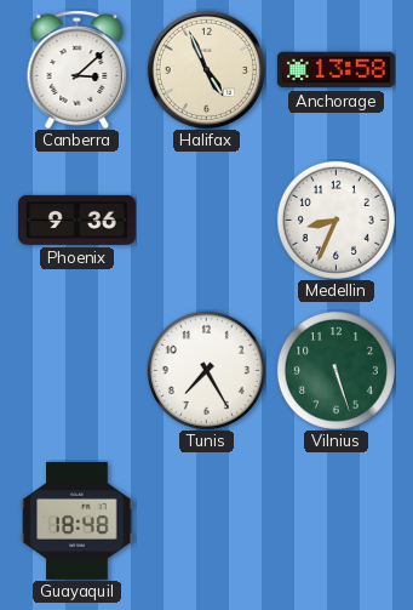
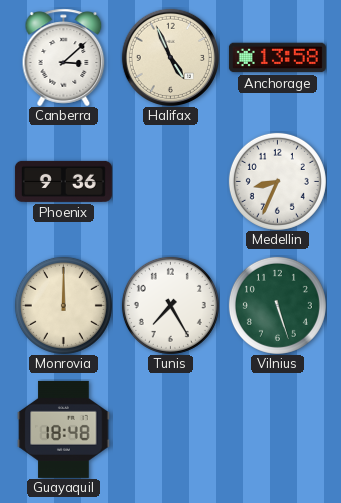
Monrovia: none -> 12:00 (63, 305)
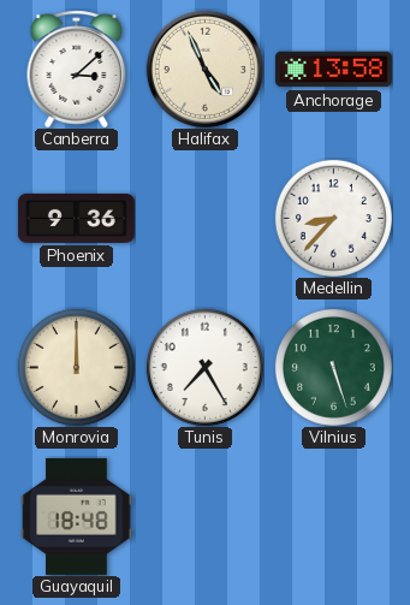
Medellin: 8:34 -> 8:37 (333, 218)
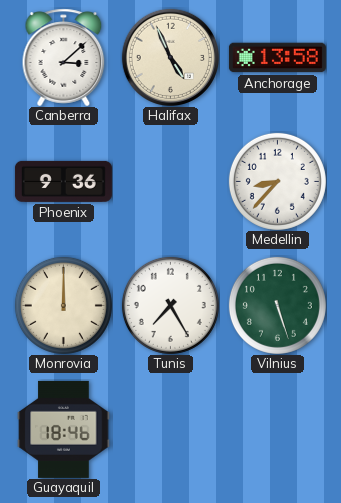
Guayaquil: 18:48 -> 18:46 (64, 429)
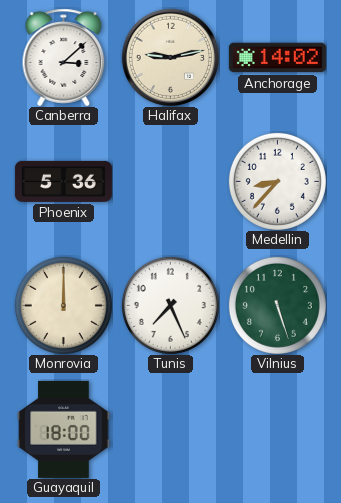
Halifax: 4:56 -> 9:13 (170, 57)
Anchorage: 13:58 -> 14:02 (277, 58)
Phoenix: 9:36 -> 5:36 (63, 181)
Tunis: 7:25 -> 7:26 (170, 305)
Guayaquil: 18:46 -> 18:00 (64, 429)
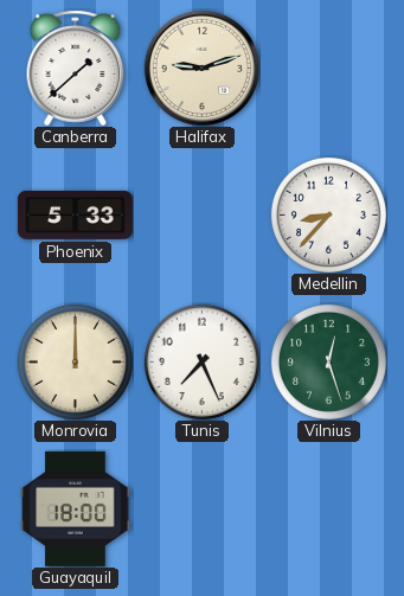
Canberra: 3:08 -> 1:38 (76, 68)
Halifax: 9:13 -> 9:12 (201, 68)
Anchorage: 14:02 -> none (277, 58)
Phoenix: 5:36 -> 5:33 (75, 214)
Vilnius: 5:27 -> 12:27 (328, 361)
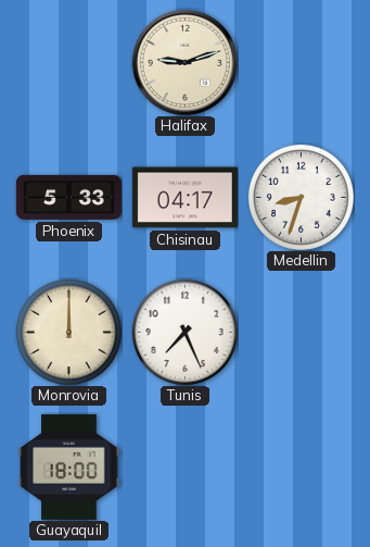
Canberra: 1:38 -> none (76, 68)
Chisinau: none -> 04:17 (184, 198)
Medellin: 8:37 -> 8:33 (301, 197)
Vilnius: 12:27 -> none (328, 361)
